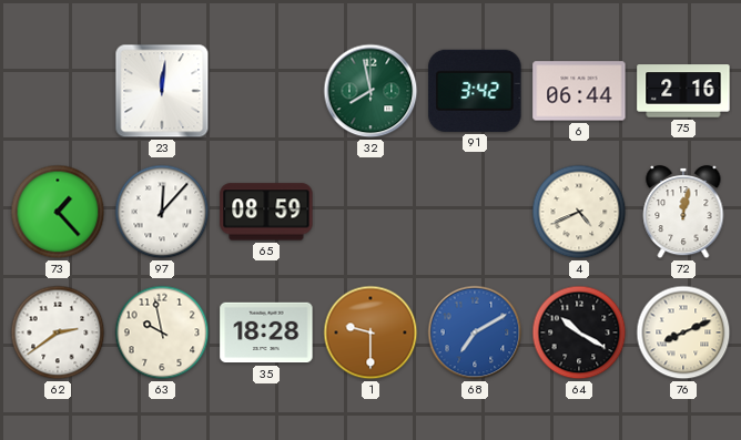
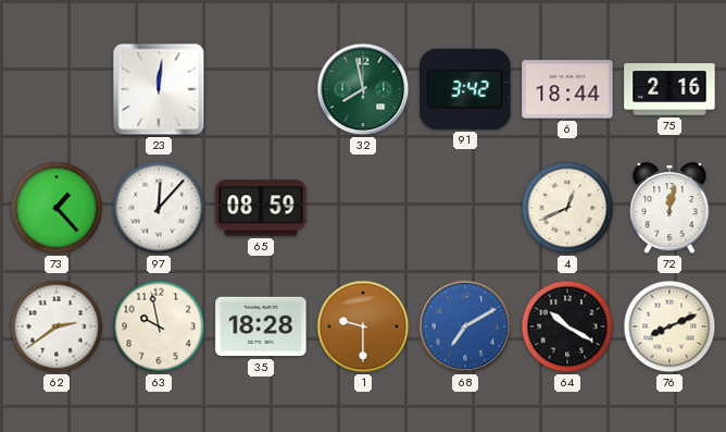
6: 06:44 -> 18:44 (567, 89)
4: 4:41 -> 12:41 (567, 208)
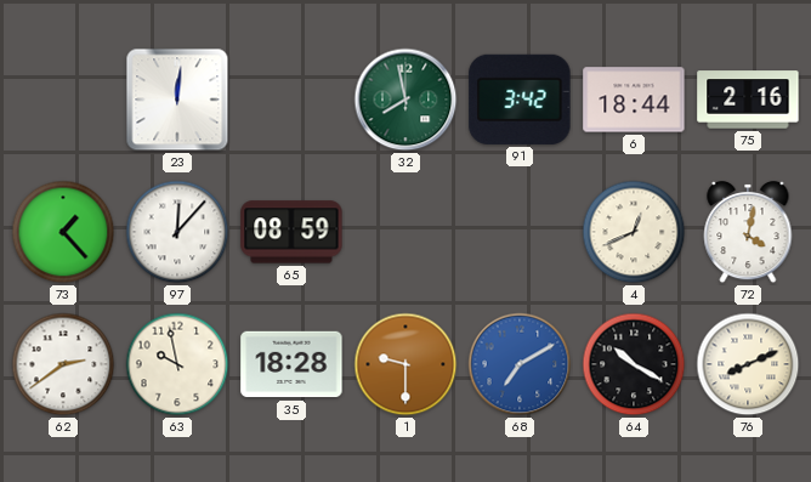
72: 12:02 -> 4:02 (748, 232)
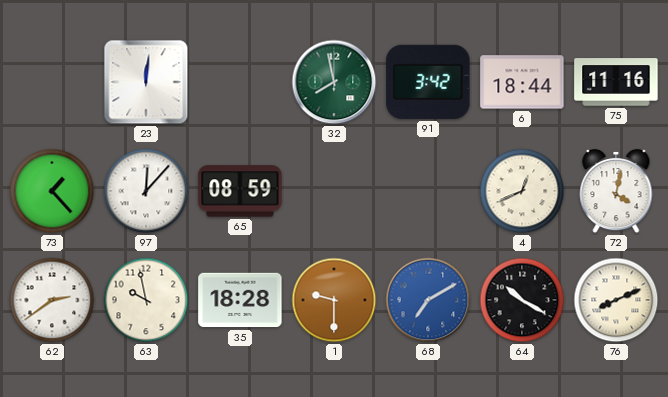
75: 2:16 -> 11:16 (616, 82)
